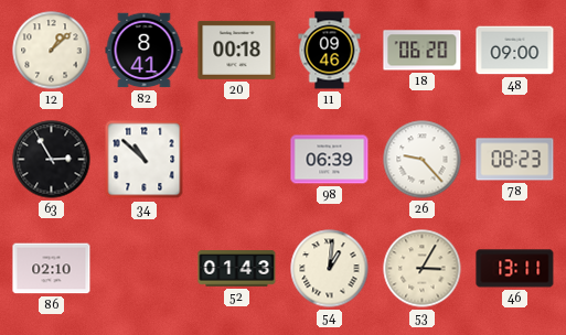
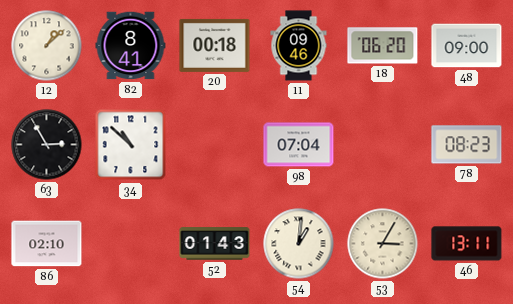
98: 06:39 -> 07:04 (299, 145)
26: 9:23 -> none (423, 160)
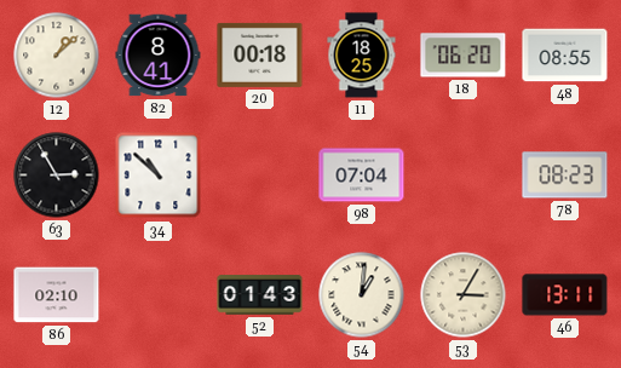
11: 09:46 -> 18:25 (362, 56)
48: 09:00 -> 08:55 (565, 56)
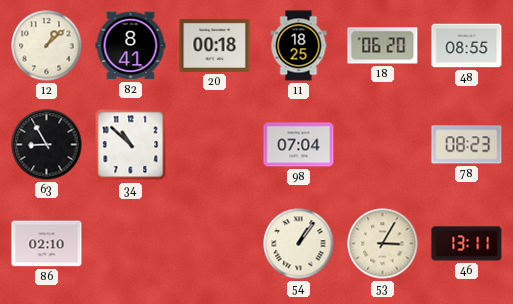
63: 2:55 -> 8:55 (47, 145)
52: 01:43 -> none (260, 295)
54: 1:01 -> 1:06 (299, 244)
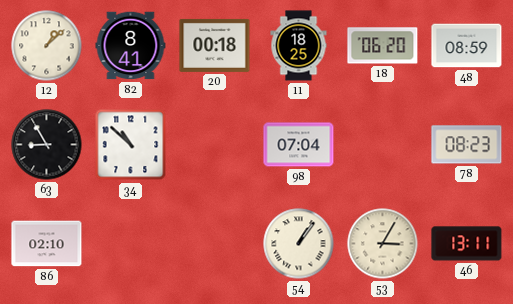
48: 08:55 -> 08:59 (467, 46)
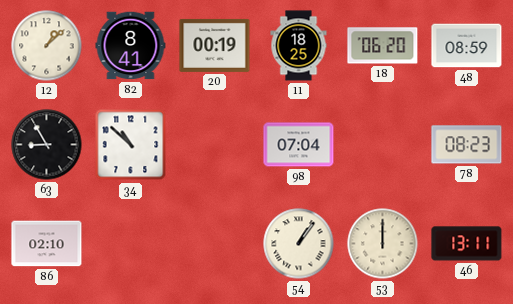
20: 00:18 -> 00:19 (215, 45)
53: 3:05 -> 12:00 (383, 244)
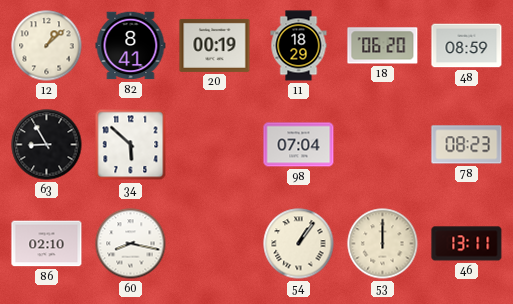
11: 18:25 -> 18:29 (299, 46)
34: 10:52 -> 5:52 (131, 145)
60: none -> 8:17 (131, 244)
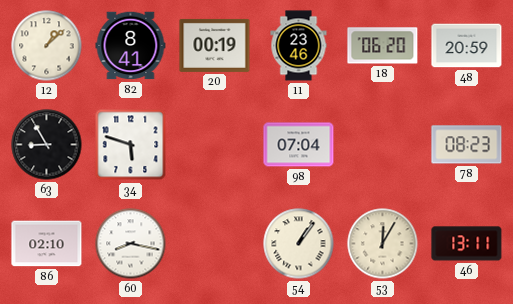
11: 18:29 -> 23:46 (299, 46)
48: 08:59 -> 20:59 (467, 46)
34: 5:52 -> 5:48 (131, 145)
53: 12:00 -> 12:05 (383, 244)
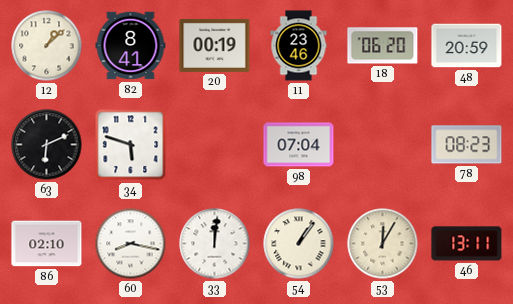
63: 8:55 -> 6:11 (47, 145)
33: none -> 12:01 (215, 244)
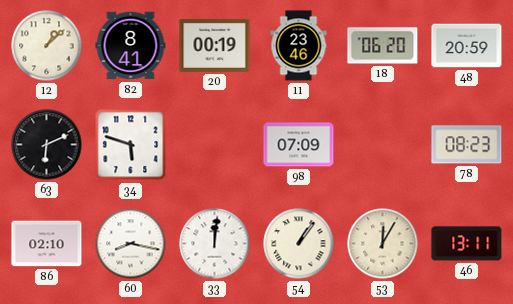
98: 07:04 -> 07:09 (299, 145)
